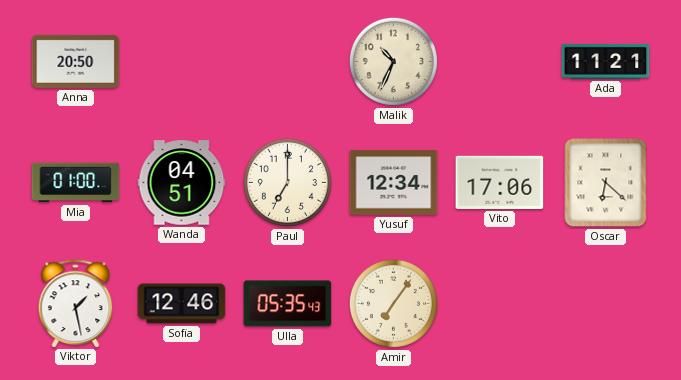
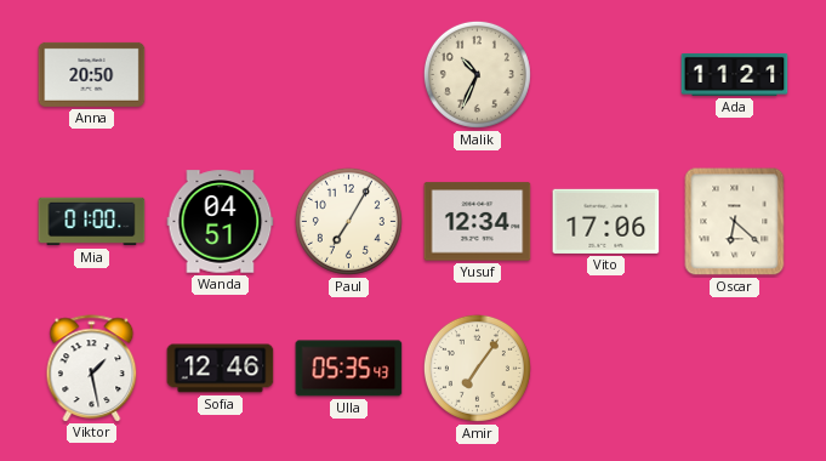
Paul: 7:00 -> 7:05 (348, 221)
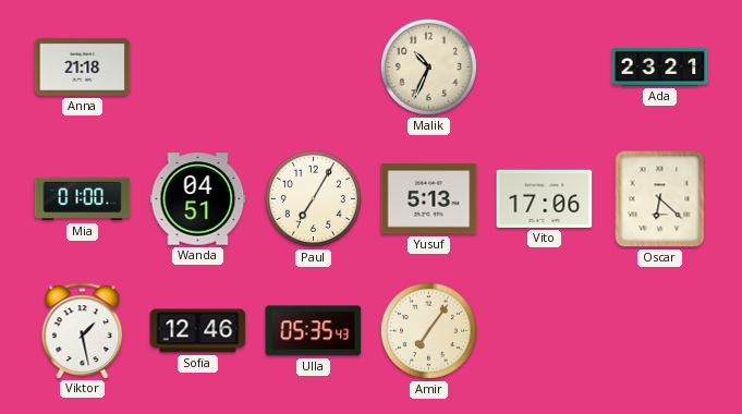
Anna: 20:50 -> 21:18 (83, 66)
Ada: 11:21 -> 23:21 (660, 66)
Yusuf: 12:34 -> 5:13 (429, 199)
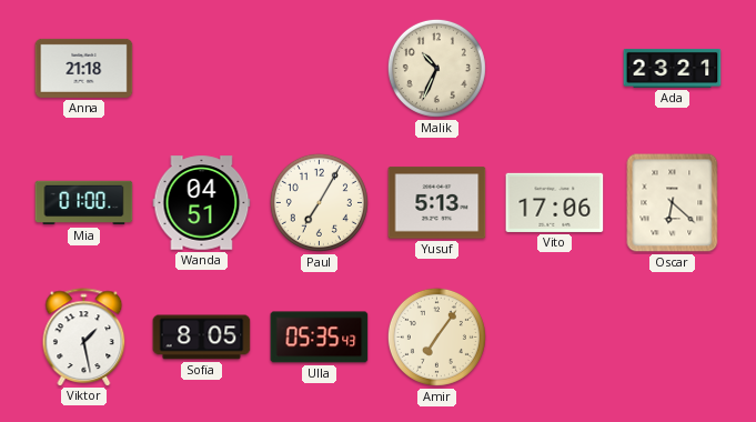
Sofia: 12:46 -> 8:05 (202, 338)
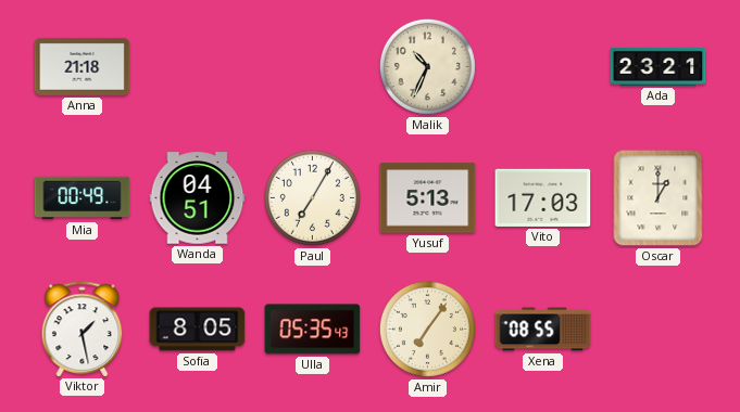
Mia: 01:00 -> 00:49 (83, 198)
Vito: 17:06 -> 17:03 (543, 197)
Oscar: 6:22 -> 1:00 (659, 198)
Xena: none -> 08:55 (543, 330)
